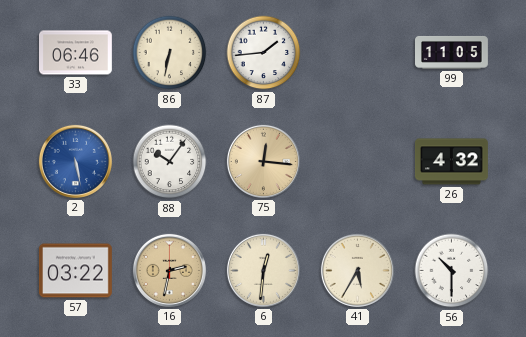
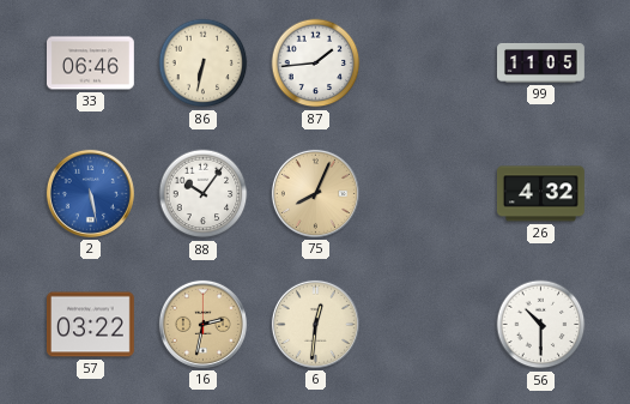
75: 12:16 -> 8:04 (315, 193)
41: 5:35 -> none (357, 270)
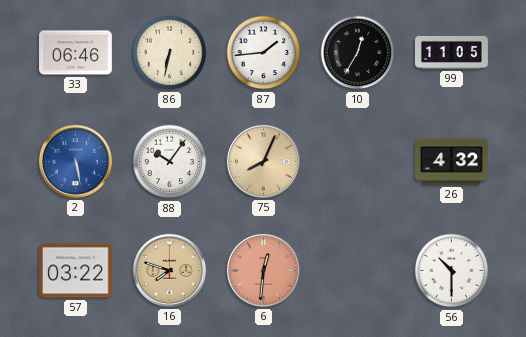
10: none -> 12:35 (358, 53)
16: 2:32 -> 7:48 (169, 270)
6 dial: cream -> salmon (263, 270)
